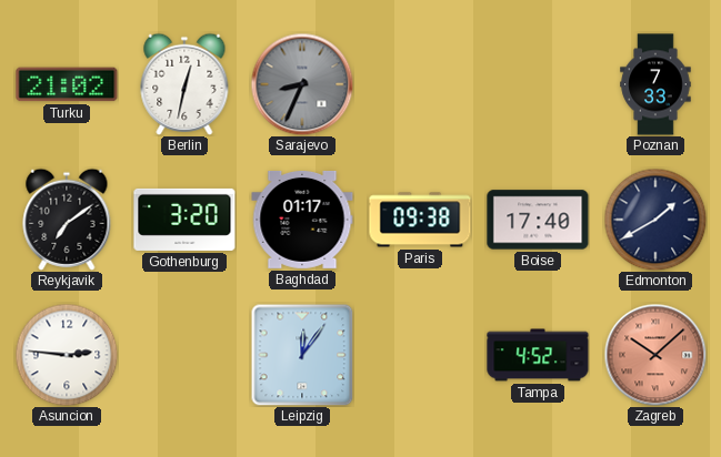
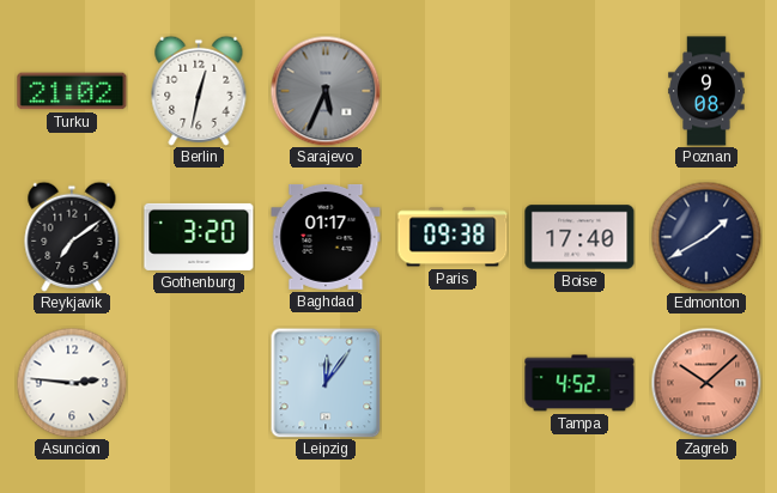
Sarajevo: 8:34 -> 5:34 (326, 91)
Poznan: 7:33 -> 9:08 (706, 91)
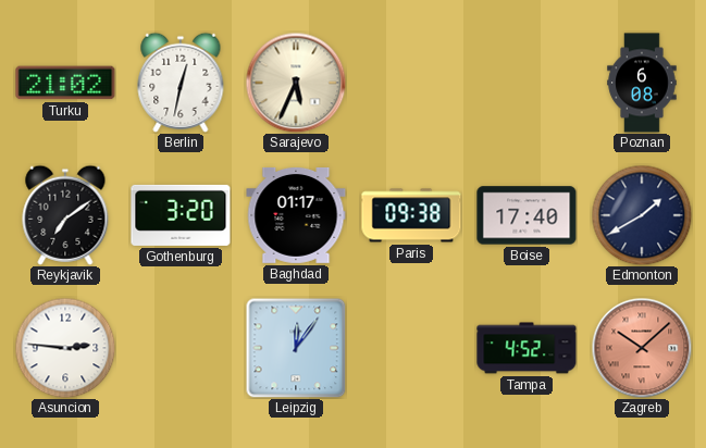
Sarajevo dial: grey -> cream (296, 83)
Poznan: 9:08 -> 6:08 (642, 83)
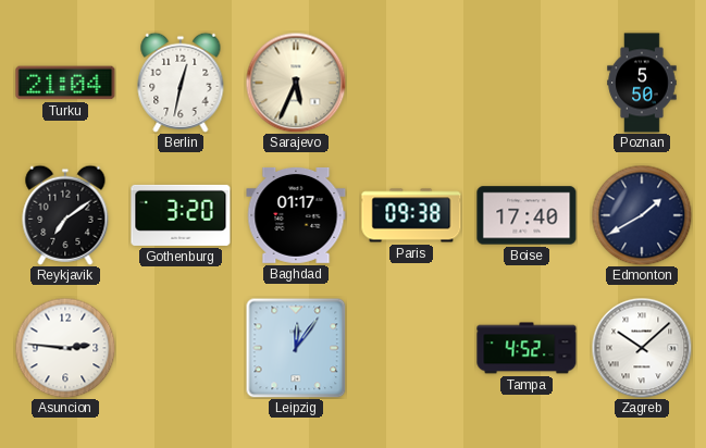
Turku: 21:02 -> 21:04 (65, 83)
Poznan: 6:08 -> 5:50 (642, 83)
Zagreb dial: salmon -> white (642, 348)
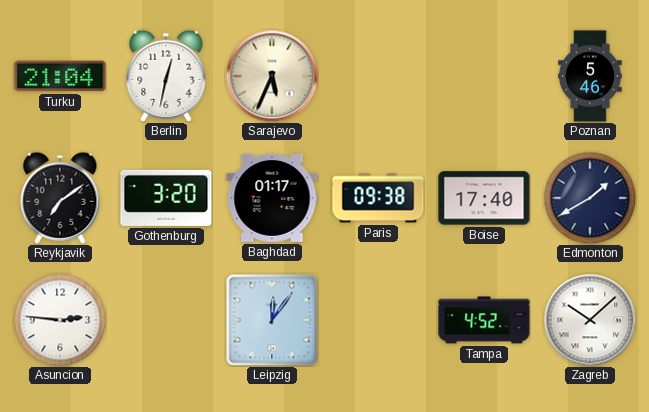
Poznan: 5:50 -> 5:46 (590, 76)
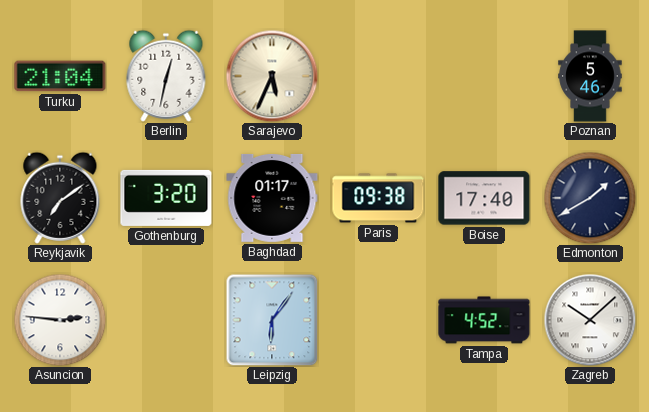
Leipzig: 12:06 -> 6:06 (272, 320)
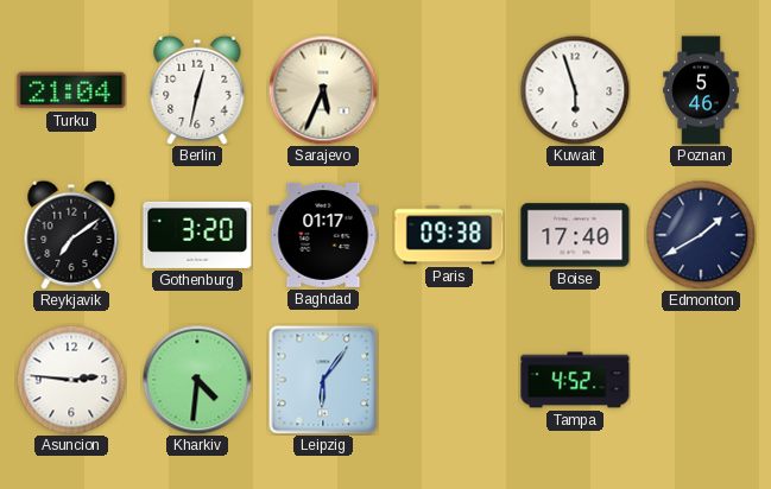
Kuwait: none -> 5:57 (575, 90)
Kharkiv: none -> 4:31 (197, 380)
Zagreb: 10:08 -> none (590, 320)
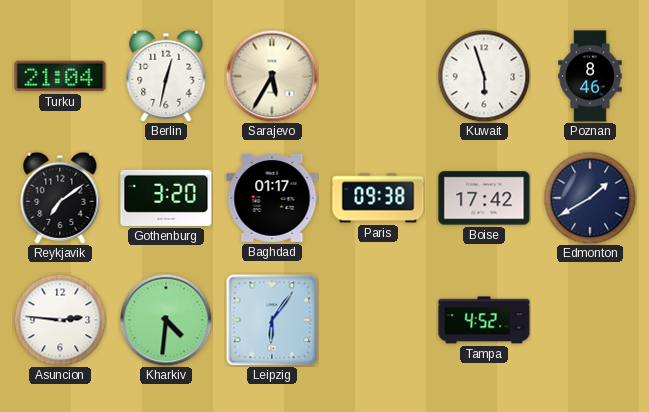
Sarajevo: 5:34 -> 5:35 (272, 76)
Poznan: 5:46 -> 8:46 (590, 76)
Boise: 17:40 -> 17:42 (484, 198)
